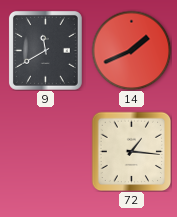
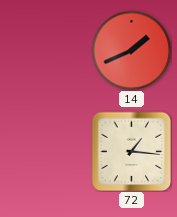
9: 11:40 -> none (45, 50)
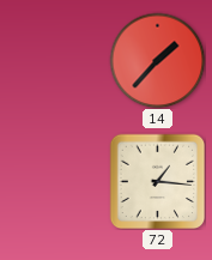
14: 1:41 -> 1:37 (157, 60)
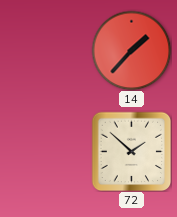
72: 1:16 -> 1:52 (131, 151)
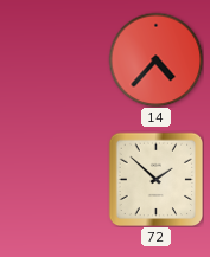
14: 1:37 -> 4:37 (155, 59)
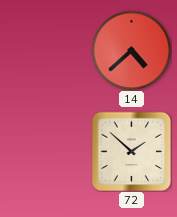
14: 4:37 -> 4:38 (131, 50)
